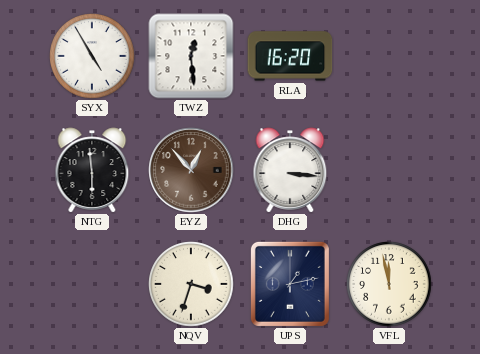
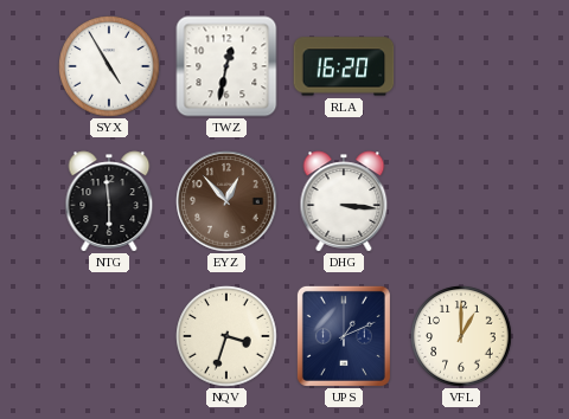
TWZ: 12:29 -> 12:32 (226, 66)
UPS: 1:13 -> 1:11 (344, 336)
VFL: 11:58 -> 1:00 (461, 336)
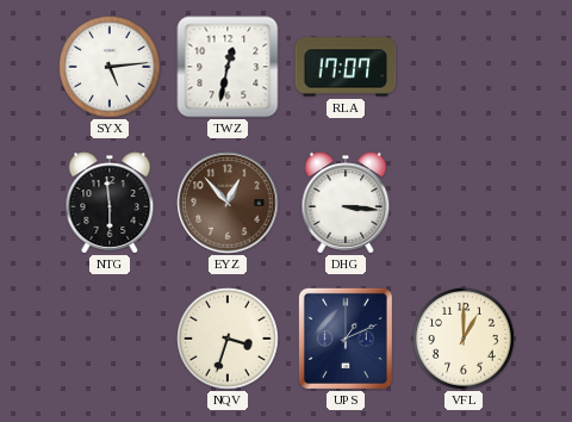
SYX: 4:55 -> 5:14 (110, 67)
RLA: 16:20 -> 17:07 (346, 67)
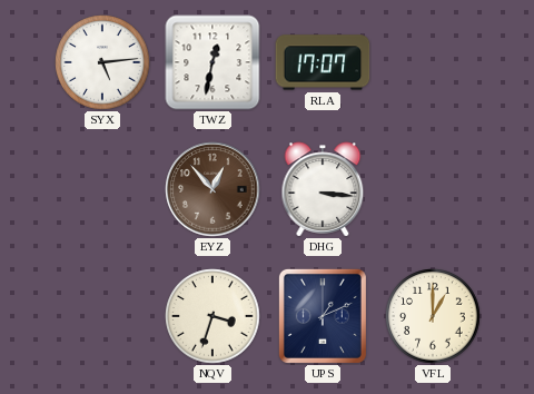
NTG: 5:59 -> none (110, 203)
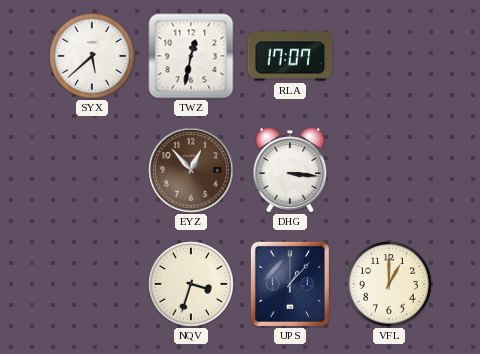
SYX: 5:14 -> 5:38 (92, 56)
UPS: 1:11 -> 1:07 (290, 284)
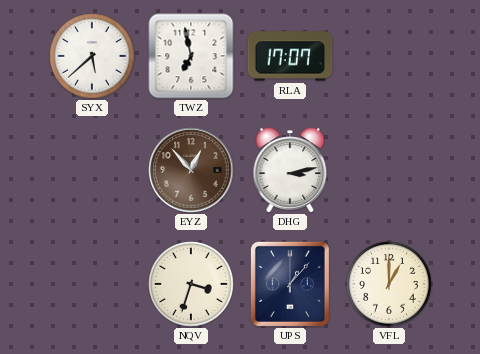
TWZ: 12:32 -> 6:58 (191, 56)
DHG: 3:16 -> 3:13 (290, 170)
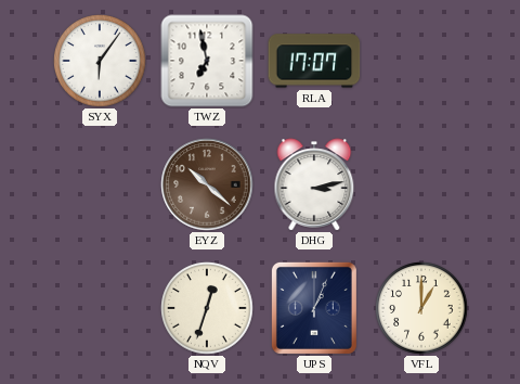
SYX: 5:38 -> 6:06 (100, 61)
EYZ: 12:53 -> 10:22 (207, 184)
NQV: 3:33 -> 12:33 (207, 308)
UPS: 1:07 -> 1:04 (314, 308)
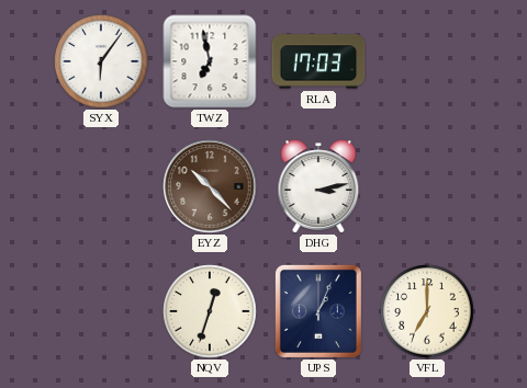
RLA: 17:07 -> 17:03 (318, 61)
EYZ: 10:22 -> 10:23 (210, 186)
VFL: 1:00 -> 7:00 (427, 311)
